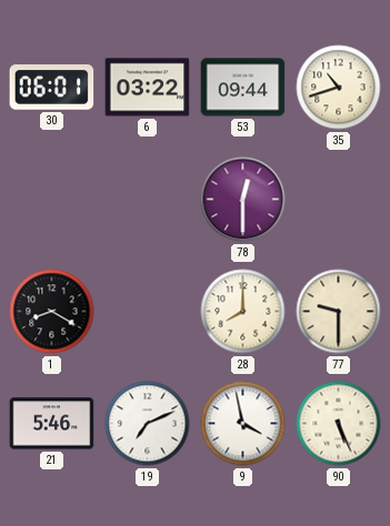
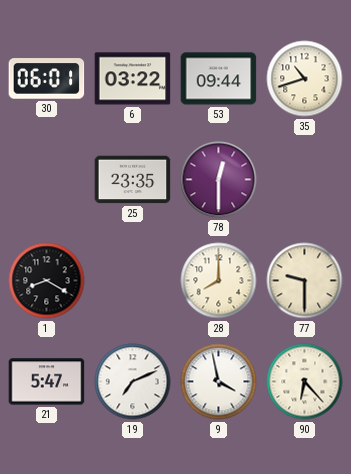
25: none -> 23:35 (133, 180)
21: 5:46 -> 5:47 (47, 382)
90: 5:26 -> 6:23 (305, 382)
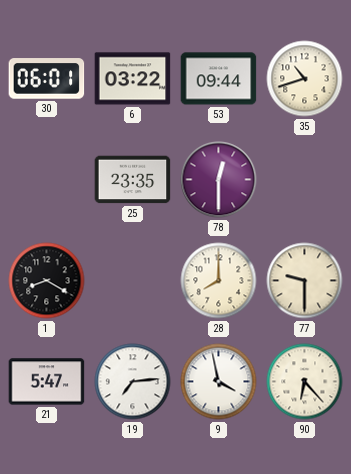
19: 7:11 -> 7:14 (133, 382)
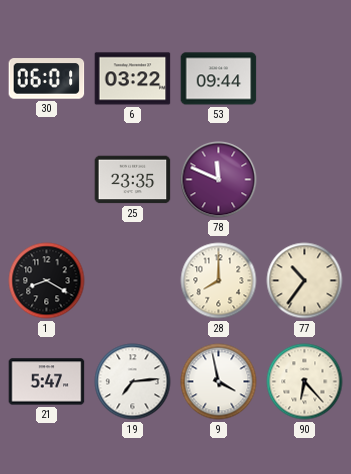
35: 10:42 -> none (305, 79)
78: 12:30 -> 11:49 (219, 180)
77: 9:30 -> 10:36 (305, 281)
